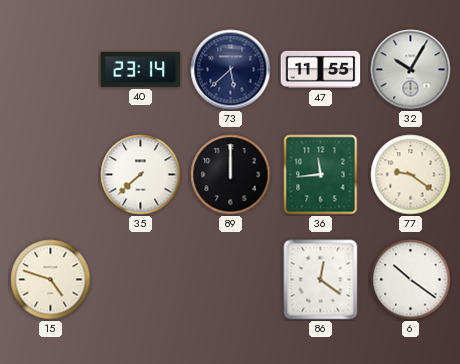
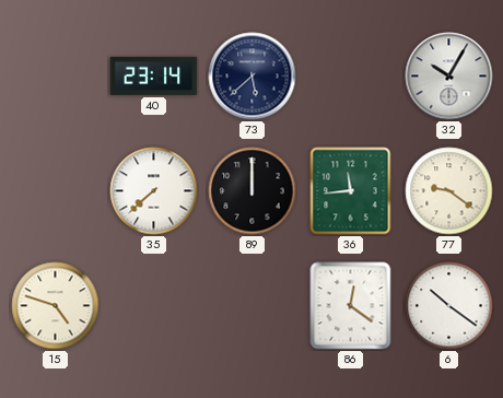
47: 11:55 -> none (321, 69)
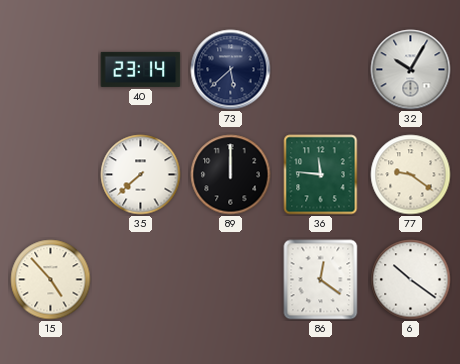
36: 11:44 -> 11:46 (321, 175)
15: 4:48 -> 4:53 (51, 280)
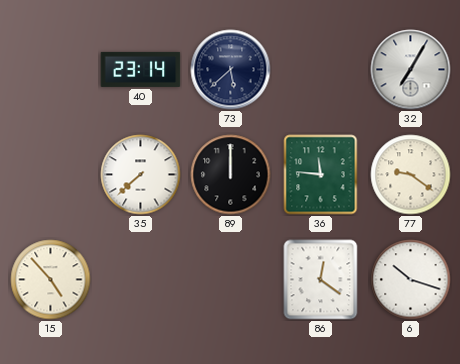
32: 10:05 -> 7:05 (411, 70)
6: 10:21 -> 10:18 (411, 280)
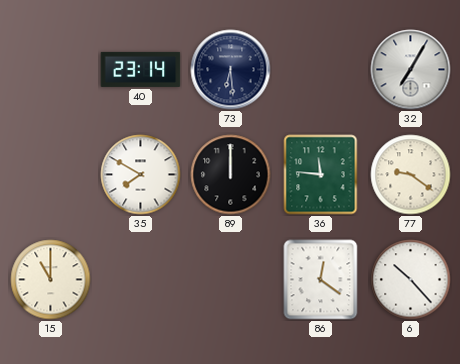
73: 5:38 -> 6:29 (231, 70)
35: 7:38 -> 7:50 (141, 175)
15: 4:53 -> 11:00 (51, 280)
6: 10:18 -> 10:23 (411, 280)
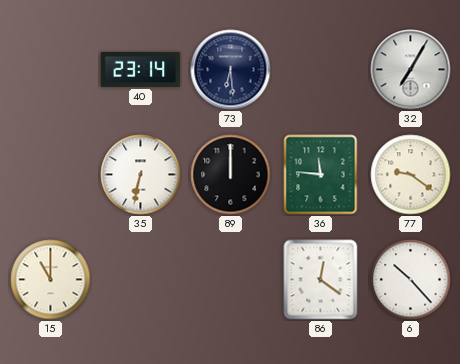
35: 7:50 -> 6:32 (141, 175)
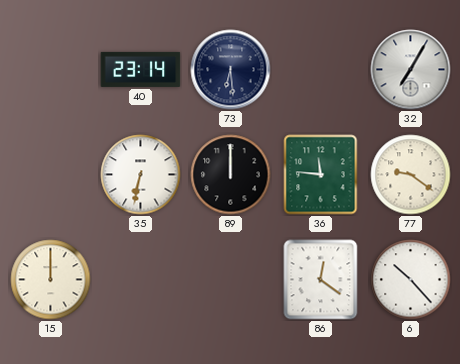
15: 11:00 -> 12:00 (51, 280)
